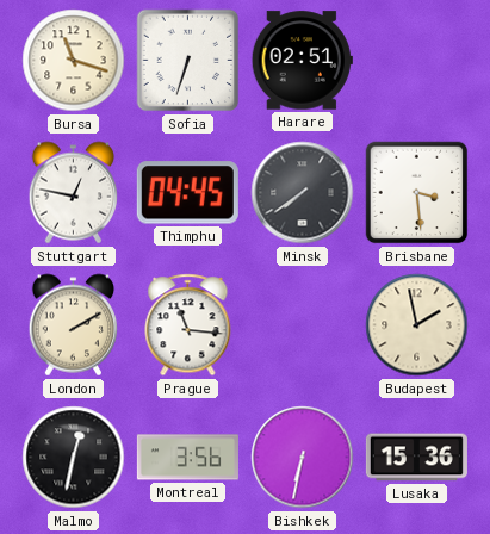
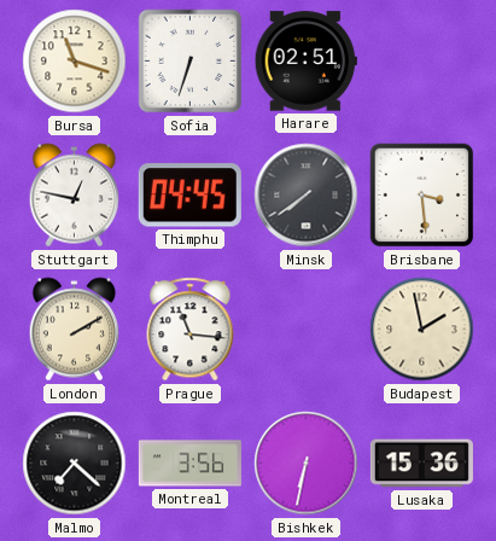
Malmo: 12:32 -> 7:22 (75, 464)
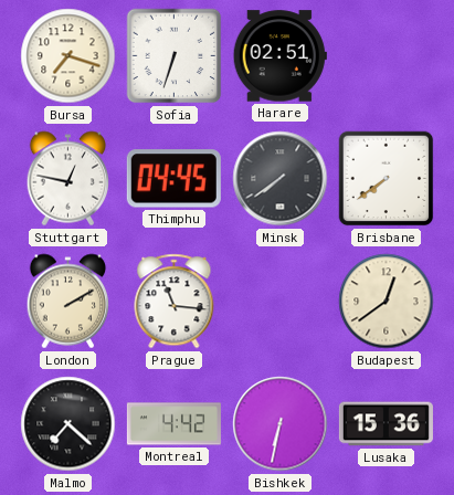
Bursa: 11:18 -> 7:18 (68, 56)
Brisbane: 3:29 -> 7:39 (387, 179)
Budapest: 1:58 -> 12:39 (387, 302)
Montreal: 3:56 -> 4:42 (173, 424)
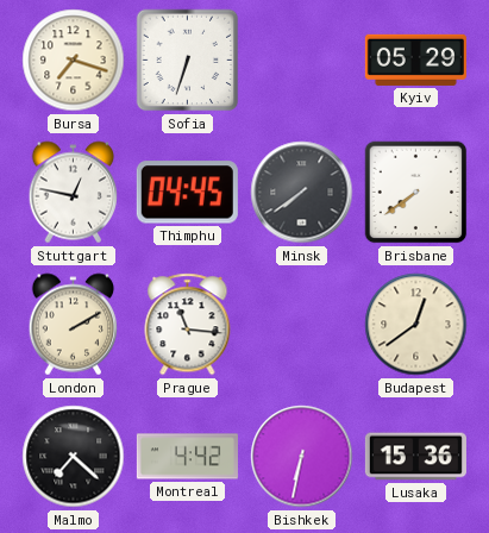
Harare: 02:51 -> none (279, 56)
Kyiv: none -> 05:29 (415, 59)
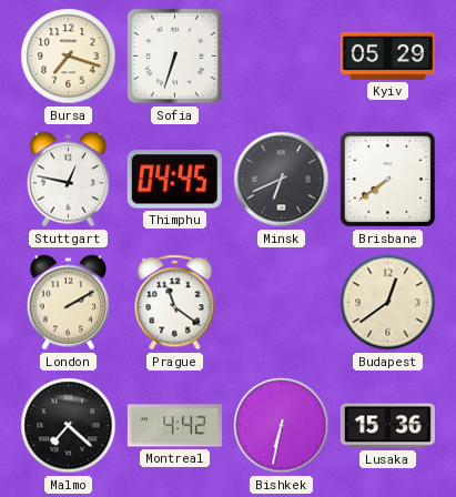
Minsk: 7:39 -> 6:41 (282, 180)
Prague: 11:16 -> 11:21 (175, 303)
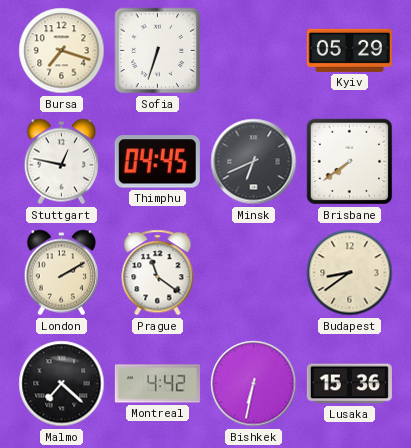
Budapest: 12:39 -> 8:39 (350, 273)
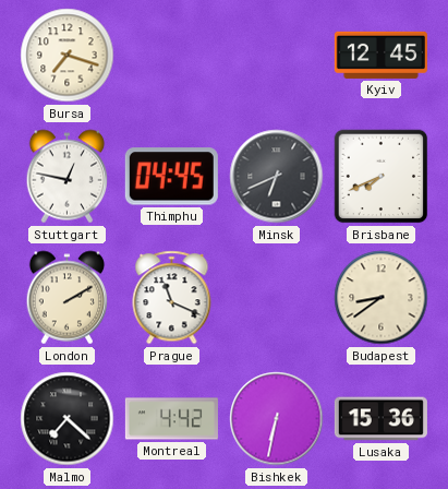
Sofia: 6:33 -> none (158, 51)
Kyiv: 05:29 -> 12:45 (380, 55)
Brisbane: 7:39 -> 7:41 (382, 177)
Prague: 11:21 -> 11:19 (172, 298)
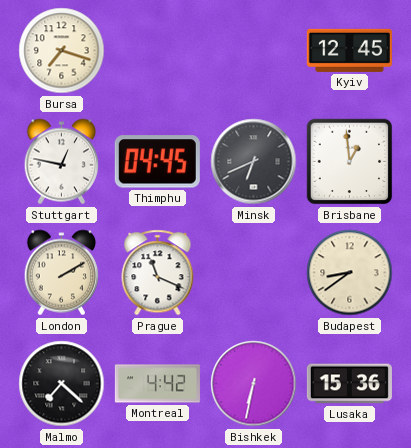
Brisbane: 7:41 -> 12:59 (350, 162)
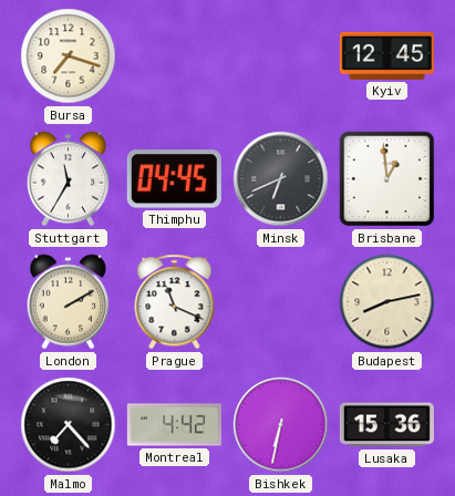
Stuttgart: 12:47 -> 11:35 (69, 179)
Budapest: 8:39 -> 8:13 (387, 302)
Malmo: 7:22 -> 7:23 (69, 425)
